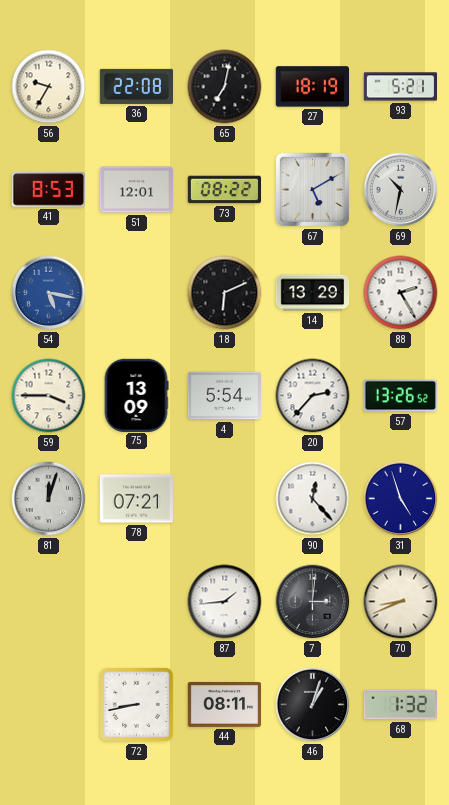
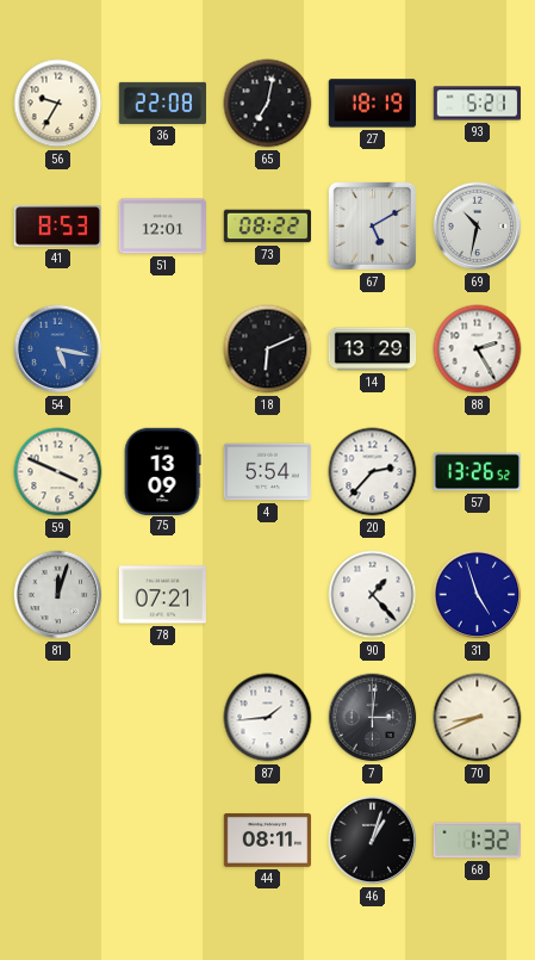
59: 3:45 -> 3:49 (58, 472)
90: 12:23 -> 1:23 (373, 595)
72: 8:43 -> none (136, 704)
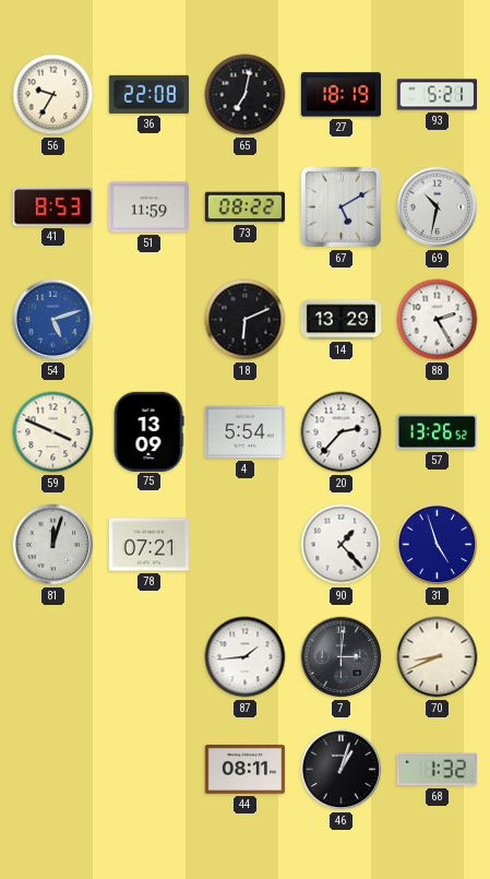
51: 12:01 -> 11:59 (150, 207)
54: 5:17 -> 5:12 (53, 320)
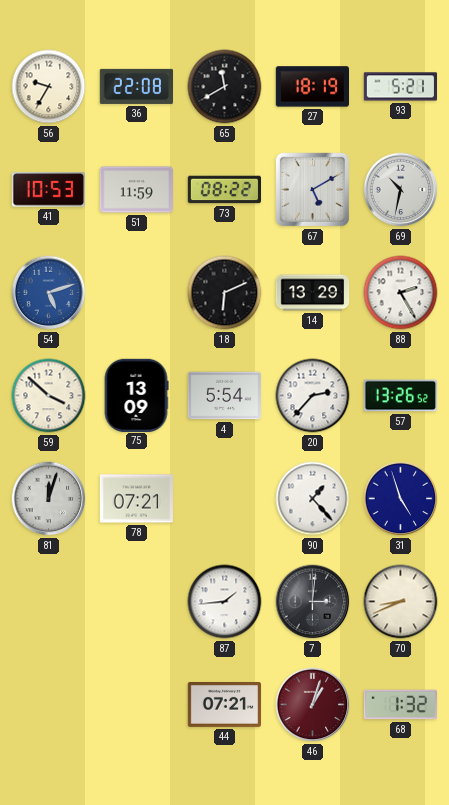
65: 7:02 -> 11:40 (225, 87)
41: 8:53 -> 10:53 (48, 190)
59: 3:49 -> 3:52 (49, 396)
44: 08:11 -> 07:21 (225, 704)
46 dial: black -> burgundy (313, 705)
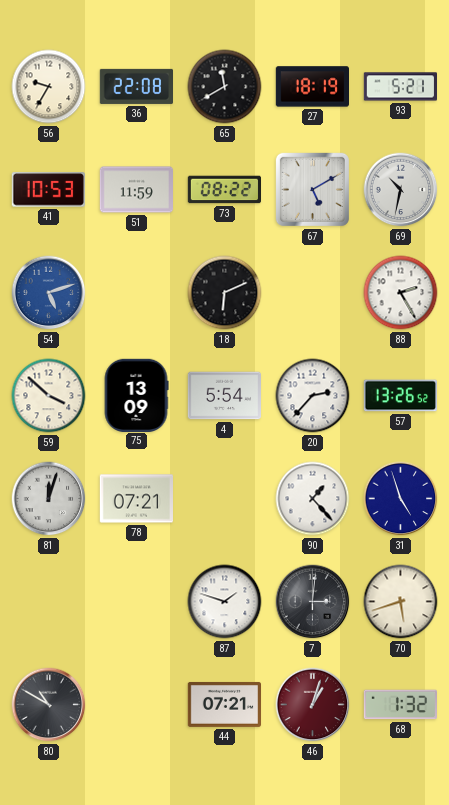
14: 13:29 -> none (313, 293)
87: 1:44 -> 1:48 (225, 602)
70: 8:41 -> 5:42 (401, 602)
80: none -> 10:50 (49, 705)
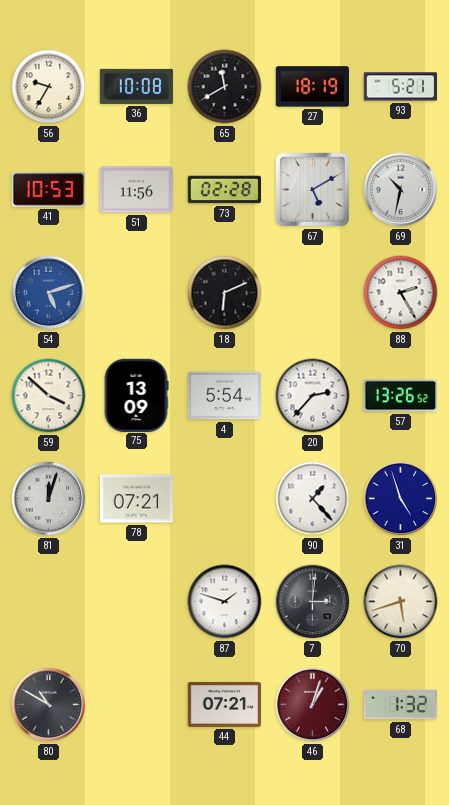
36: 22:08 -> 10:08 (136, 86)
51: 11:59 -> 11:56 (137, 190)
73: 08:22 -> 02:28 (225, 190)
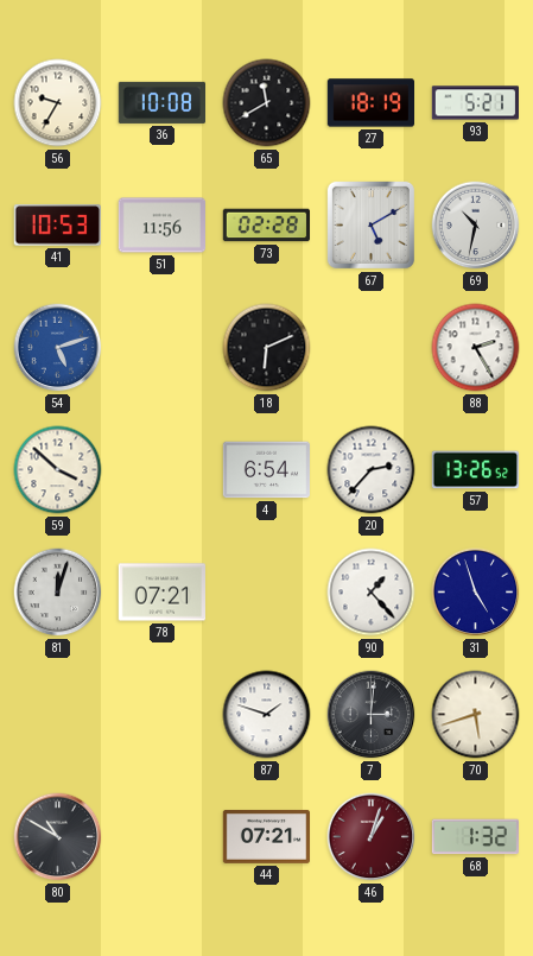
75: 13:09 -> none (136, 395)
4: 5:54 -> 6:54 (267, 470)
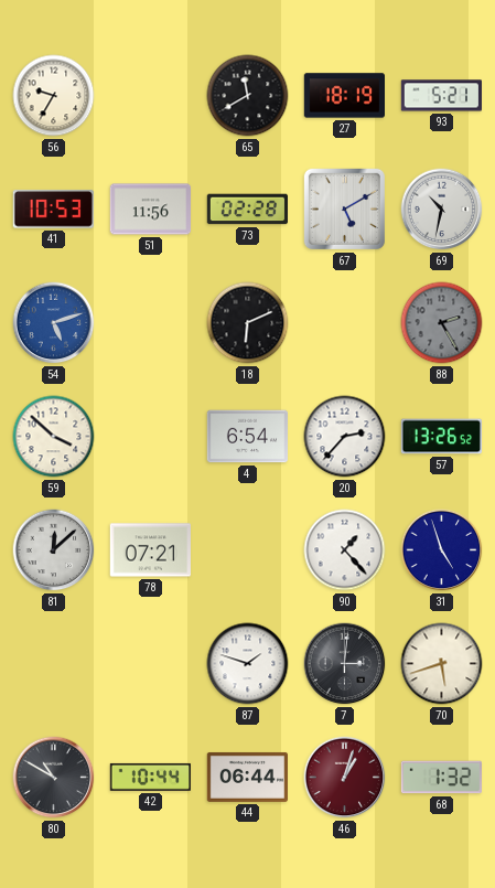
36: 10:08 -> none (161, 102)
88 dial: white -> grey (442, 323)
81: 12:03 -> 12:08 (54, 550)
42: none -> 10:44 (150, 777)
44: 07:21 -> 06:44 (248, 777)
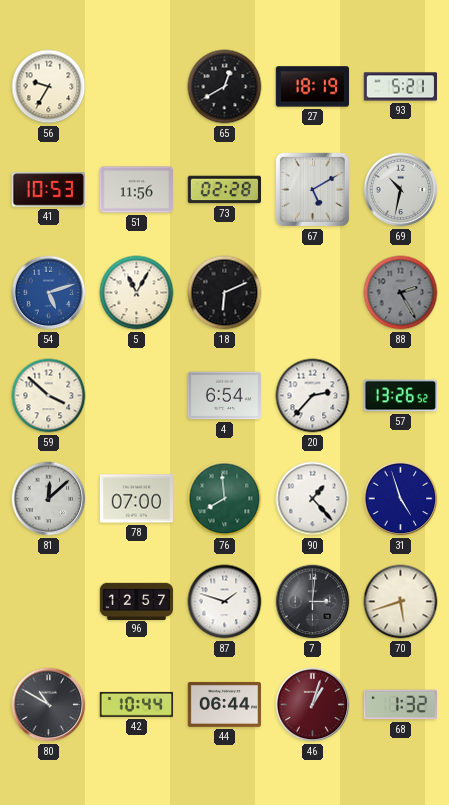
65: 11:40 -> 12:40 (225, 87)
5: none -> 11:05 (137, 293)
78: 07:21 -> 07:00 (136, 499)
76: none -> 7:59 (225, 499)
96: none -> 12:57 (137, 601)
